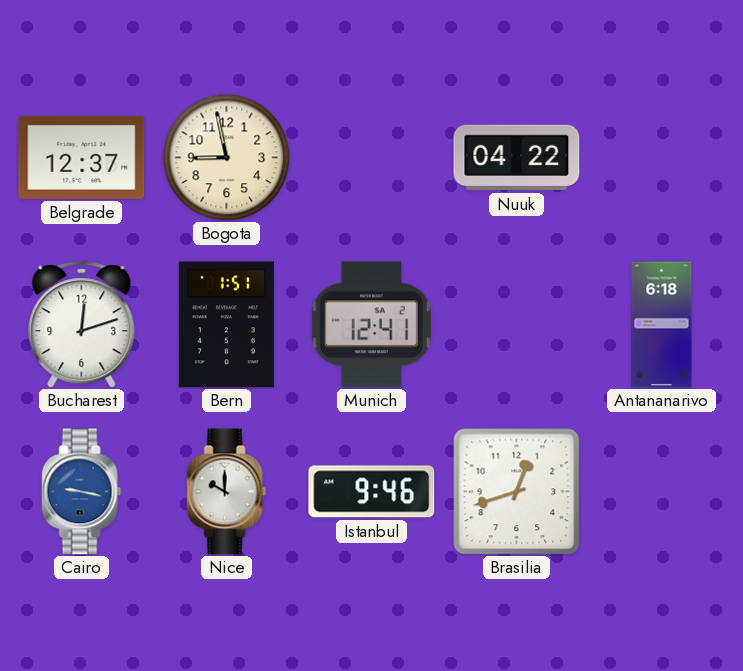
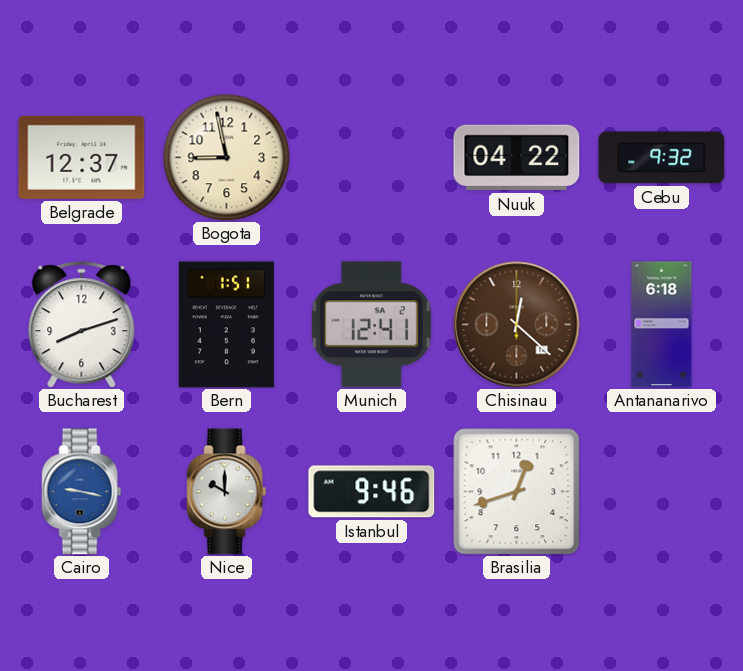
Cebu: none -> 9:32 (662, 158)
Bucharest: 12:12 -> 8:12 (82, 325)
Chisinau: none -> 12:22 (517, 325)
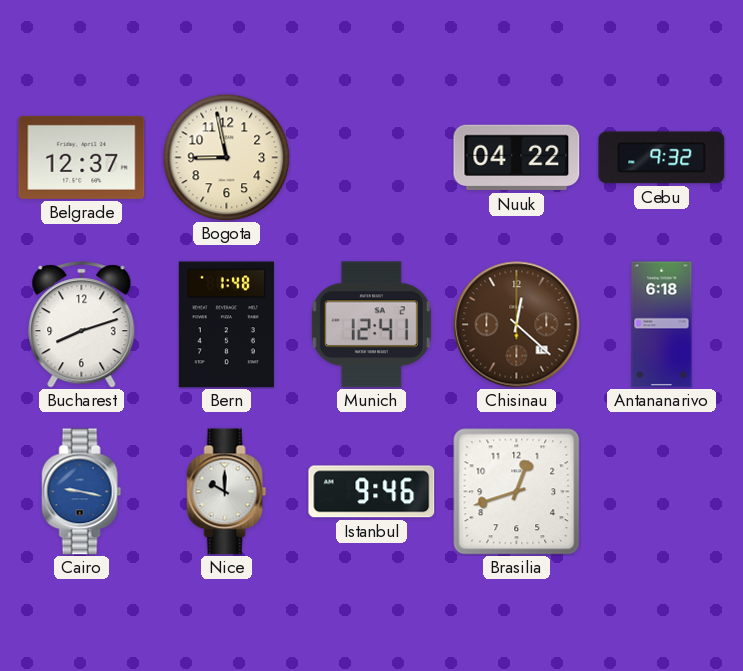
Bern: 1:51 -> 1:48 (226, 325)
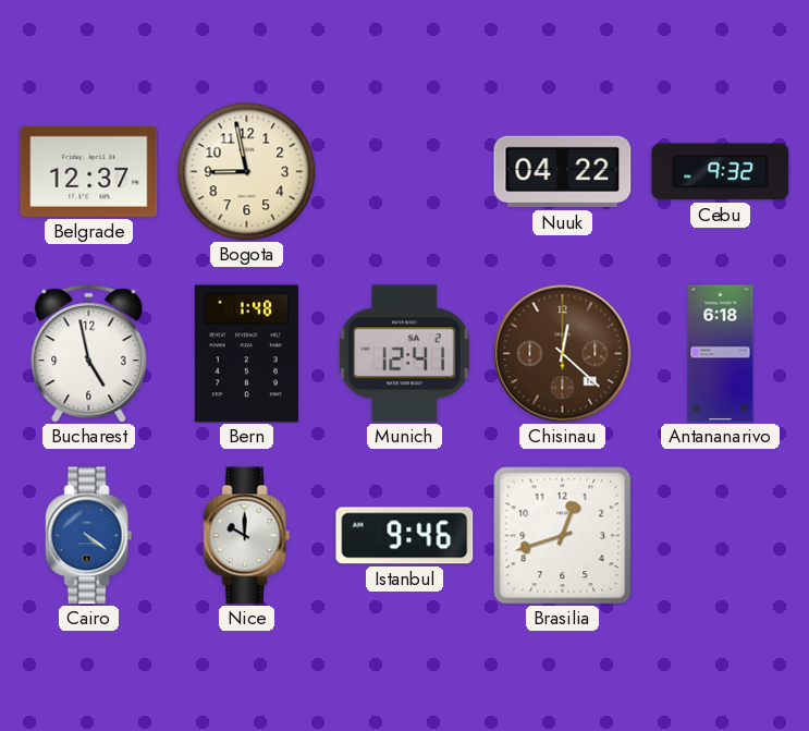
Bucharest: 8:12 -> 4:58 (89, 354)
Cairo: 9:17 -> 4:21 (89, 536)
